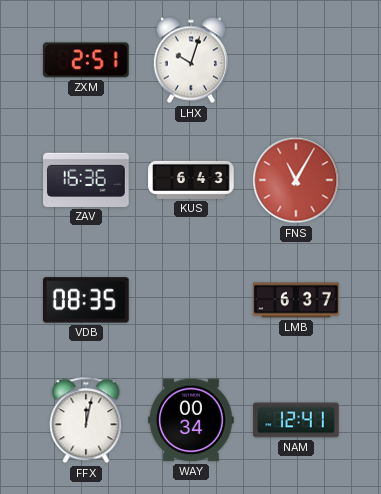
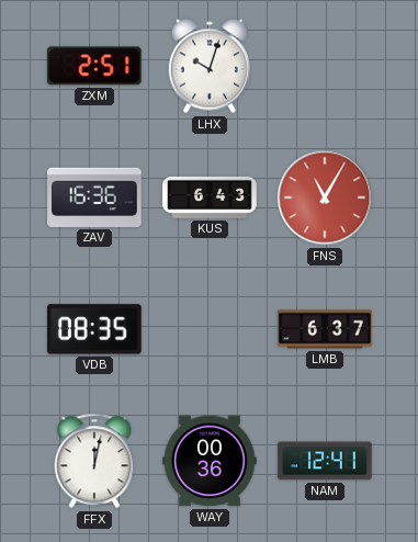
WAY: 00:34 -> 00:36 (210, 461)
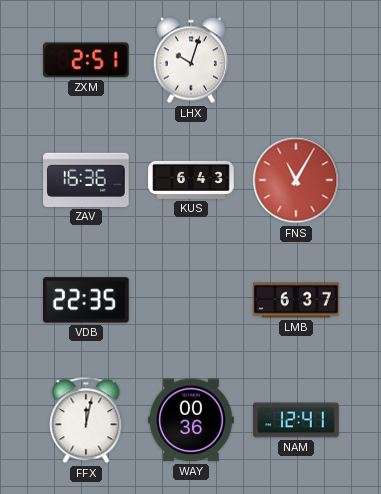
VDB: 08:35 -> 22:35 (87, 300)
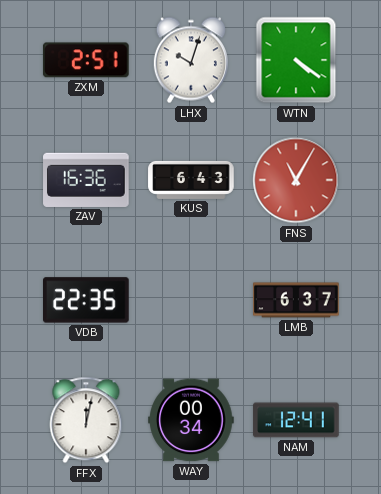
WTN: none -> 4:21 (296, 60)
WAY: 00:36 -> 00:34 (191, 420)
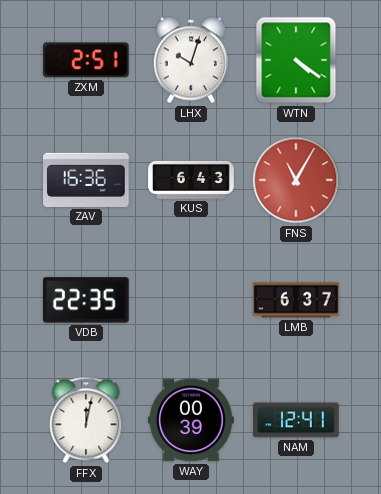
WAY: 00:34 -> 00:39 (191, 420)
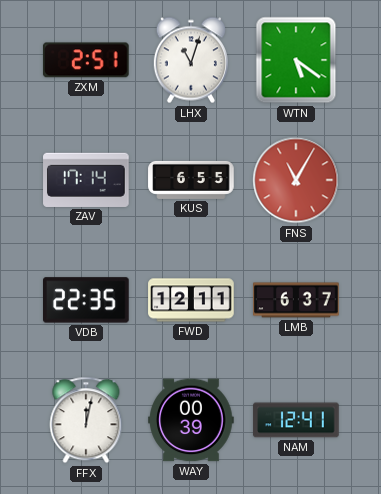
LHX: 10:03 -> 11:03 (191, 60)
WTN: 4:21 -> 5:21 (296, 60)
ZAV: 16:36 -> 17:14 (86, 180)
KUS: 6:43 -> 6:55 (191, 180)
FWD: none -> 12:11 (191, 300)
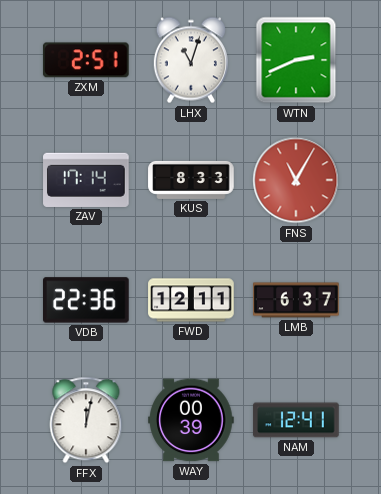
WTN: 5:21 -> 2:41 (296, 60)
KUS: 6:55 -> 8:33 (191, 180)
VDB: 22:35 -> 22:36 (87, 300)
